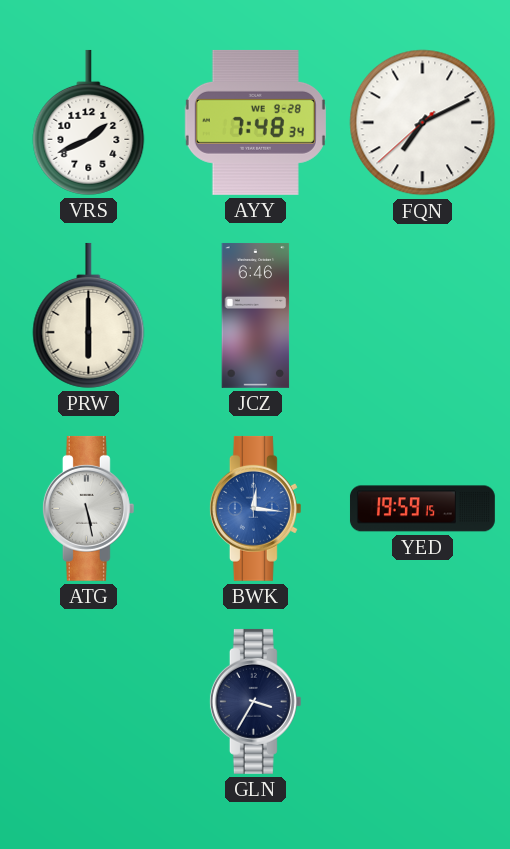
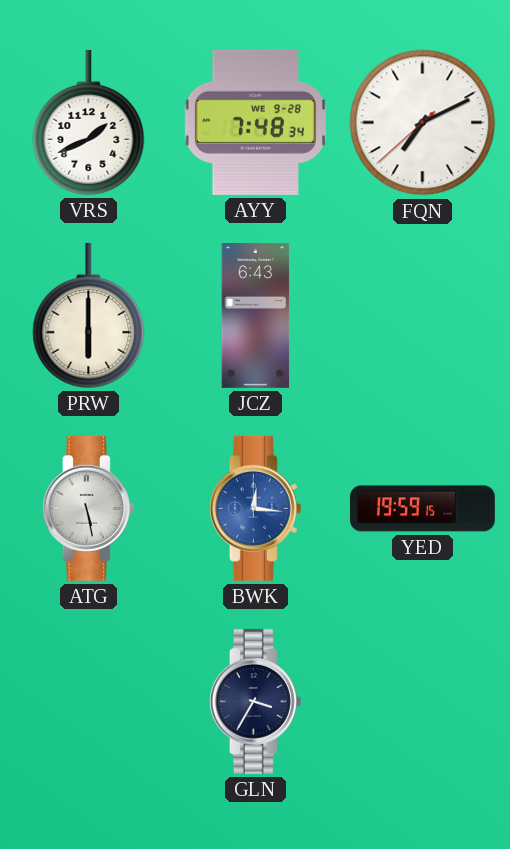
JCZ: 6:46 -> 6:43 (256, 315)
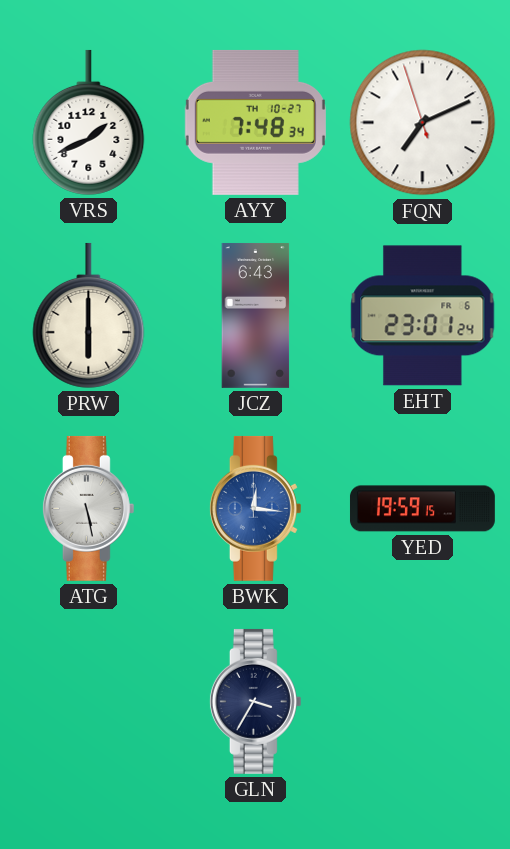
AYY date: WE 9-28 -> TH 10-27 (255, 122)
FQN: 7:10:38 -> 7:10:57 (423, 123)
EHT: none -> 23:01 (423, 316)
